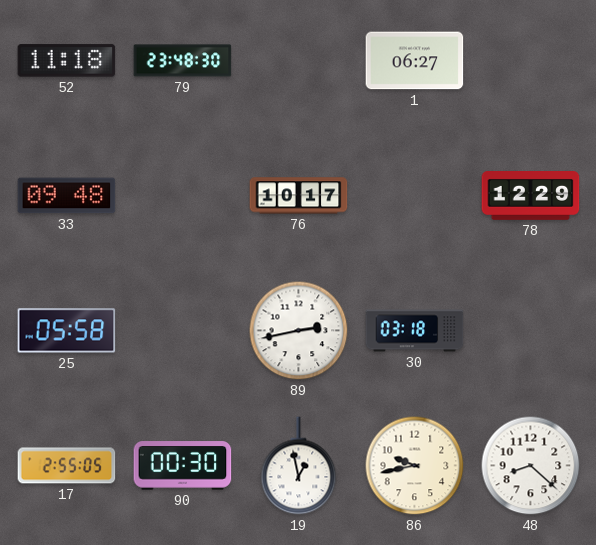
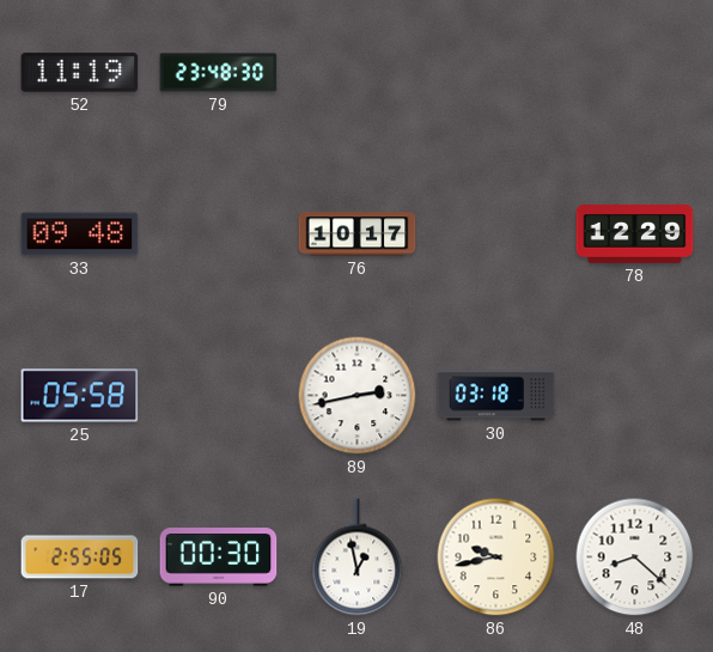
52: 11:18 -> 11:19 (80, 73)
1: 06:27 -> none (415, 61)
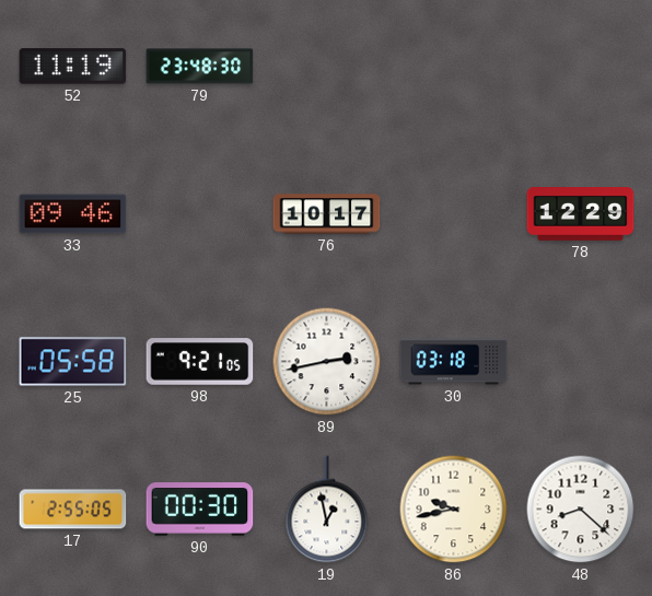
33: 09:48 -> 09:46 (73, 214)
98: none -> 9:21 (200, 362)
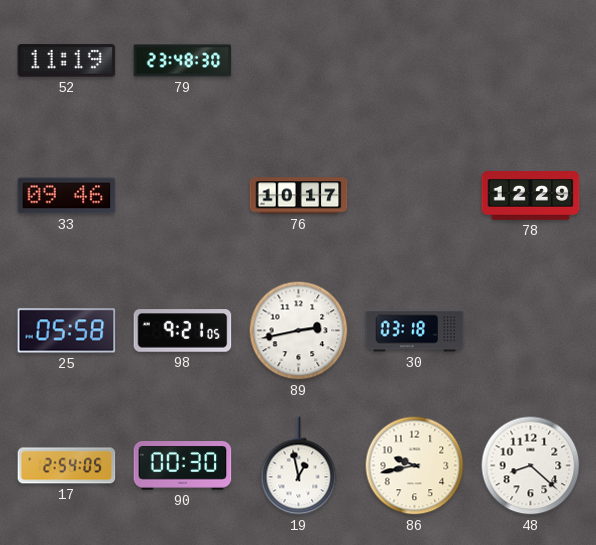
17: 2:55 -> 2:54 (67, 466)
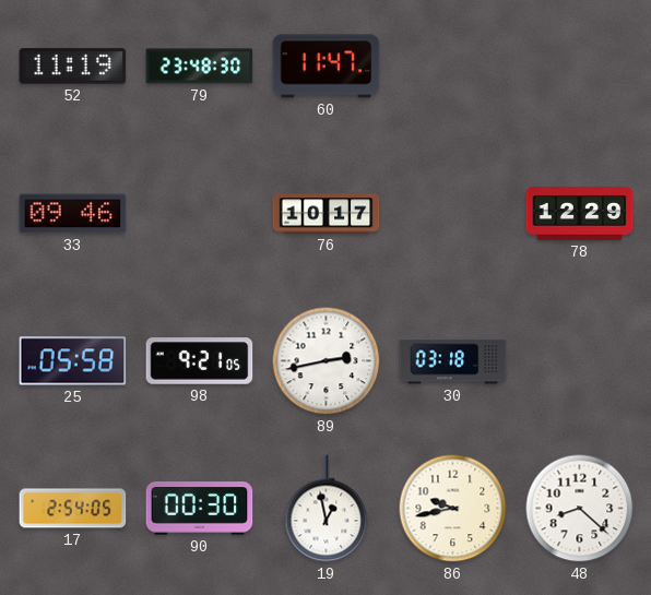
60: none -> 11:47 (327, 67)
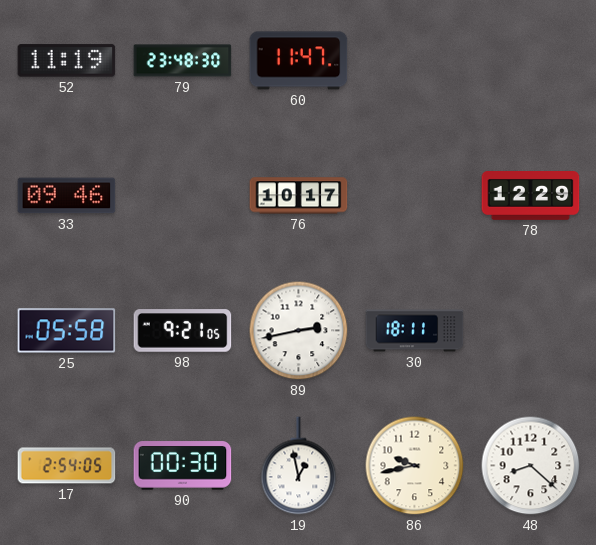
30: 03:18 -> 18:11 (415, 331)
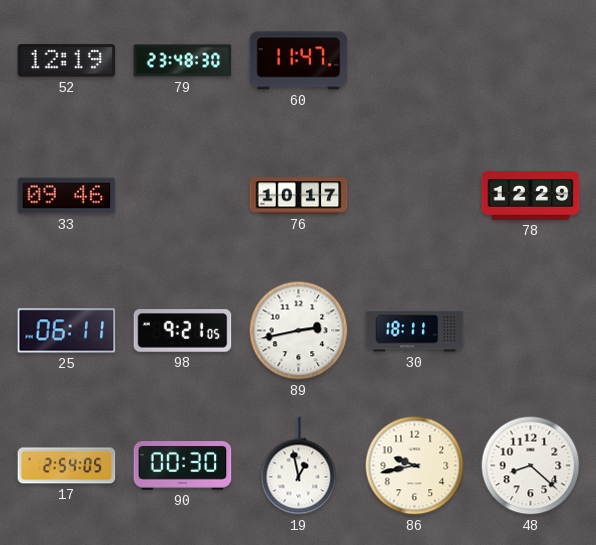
52: 11:19 -> 12:19 (67, 61)
25: 05:58 -> 06:11 (67, 331)
